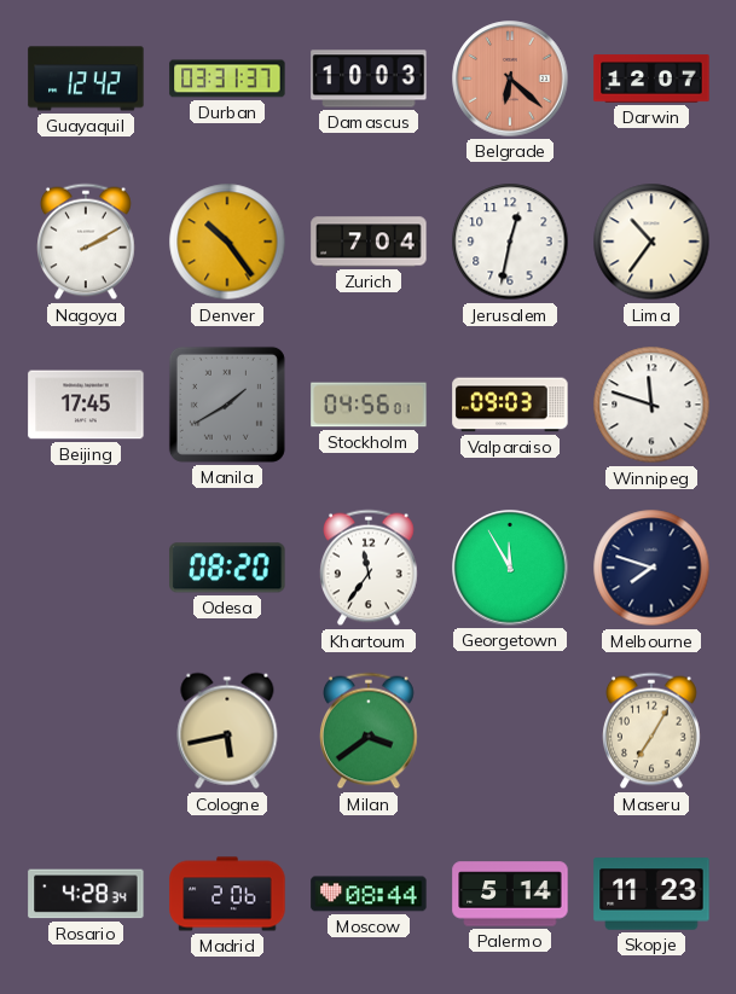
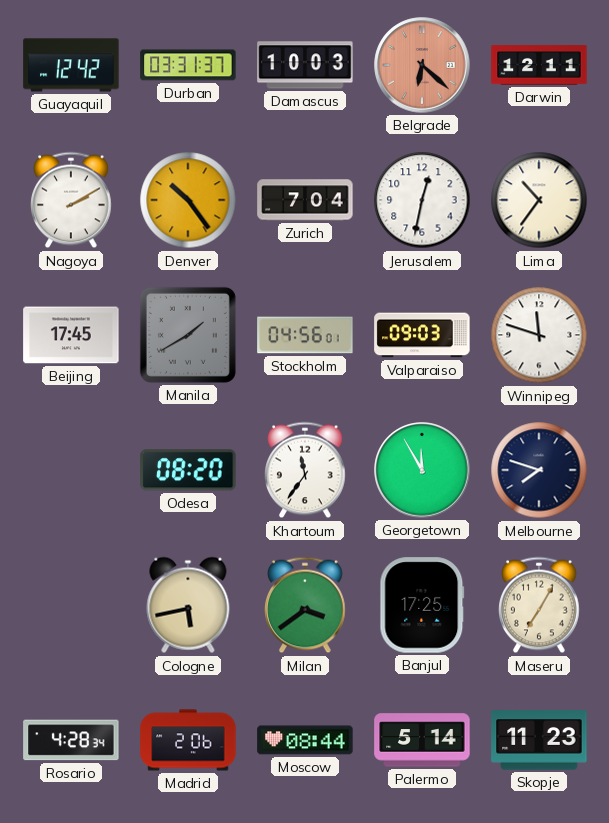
Darwin: 12:07 -> 12:11 (539, 65)
Banjul: none -> 17:25 (422, 605)
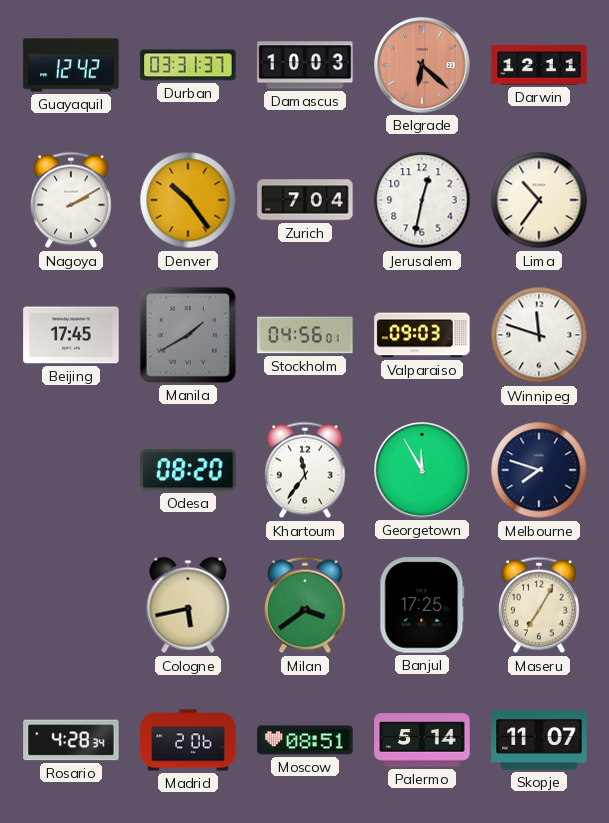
Moscow: 08:44 -> 08:51 (305, 740)
Skopje: 11:23 -> 11:07 (539, 740)
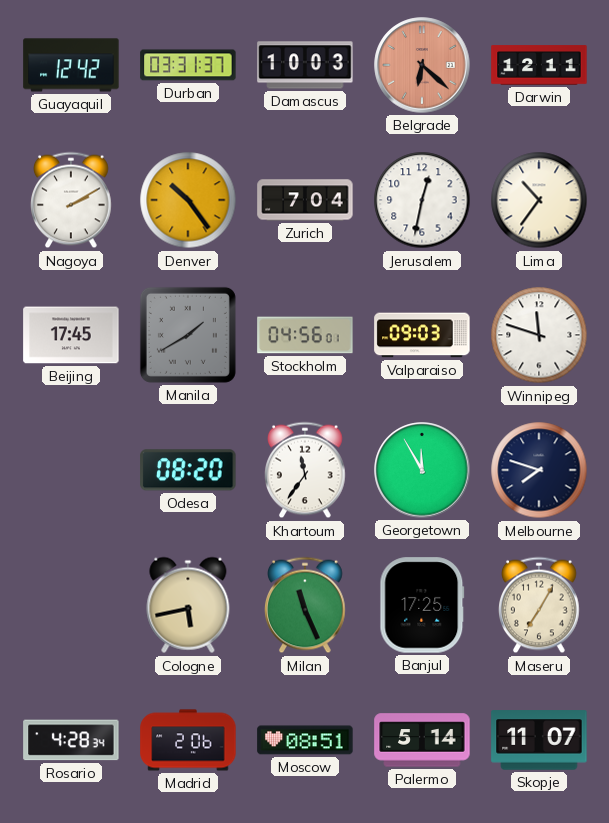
Milan: 3:39 -> 11:26 (306, 605)
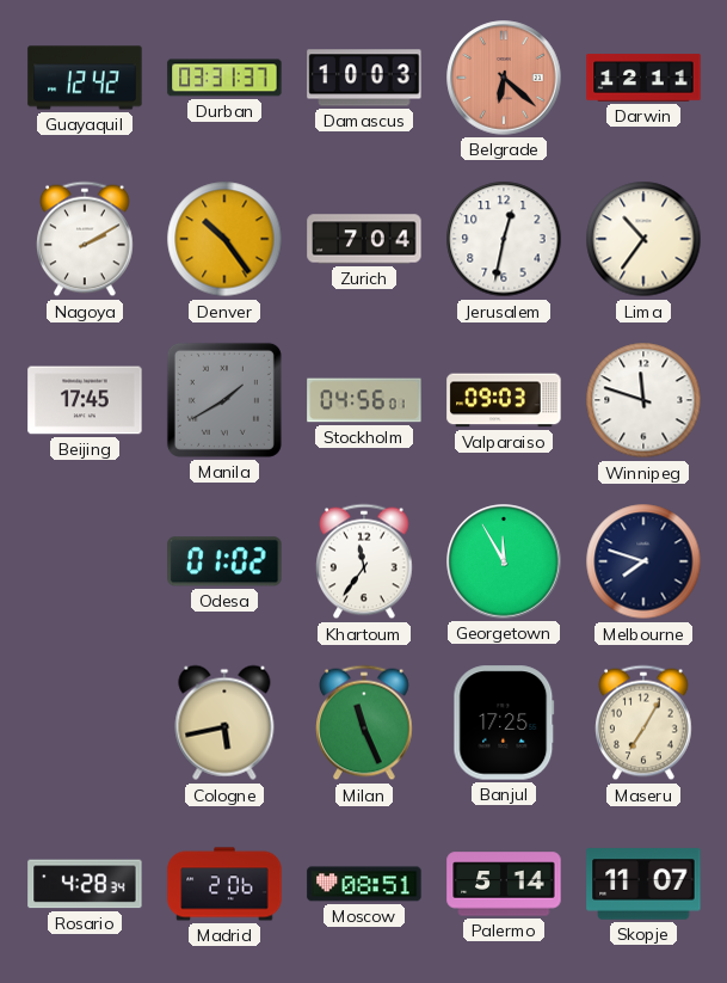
Odesa: 08:20 -> 01:02 (224, 561)
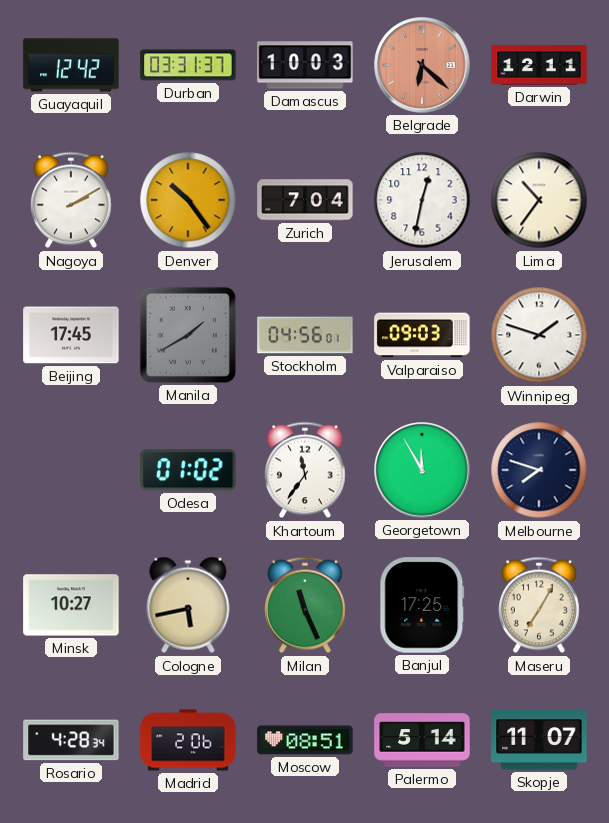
Winnipeg: 11:48 -> 1:48 (539, 335)
Minsk: none -> 10:27 (71, 605)
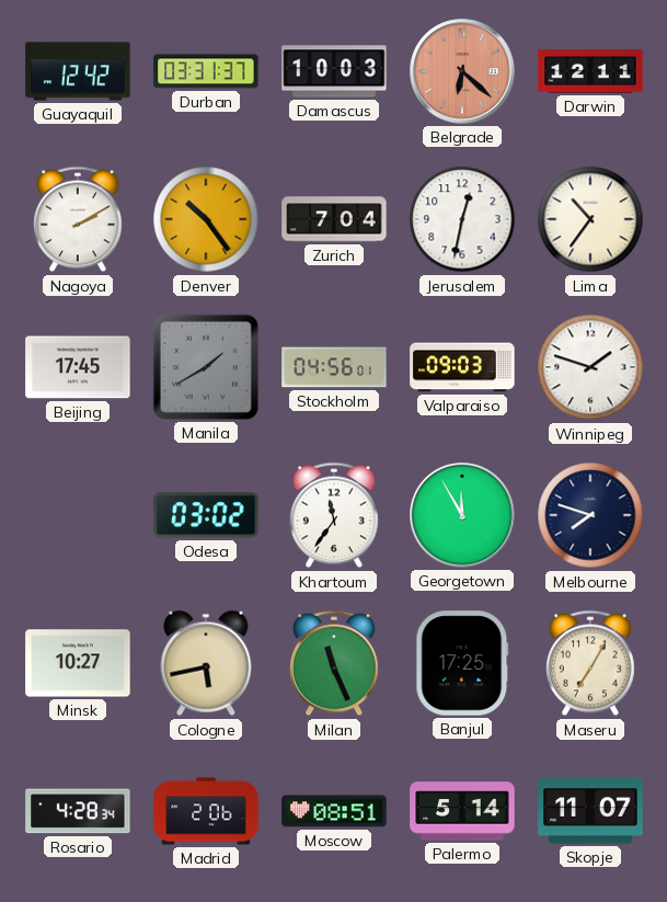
Odesa: 01:02 -> 03:02 (206, 515)
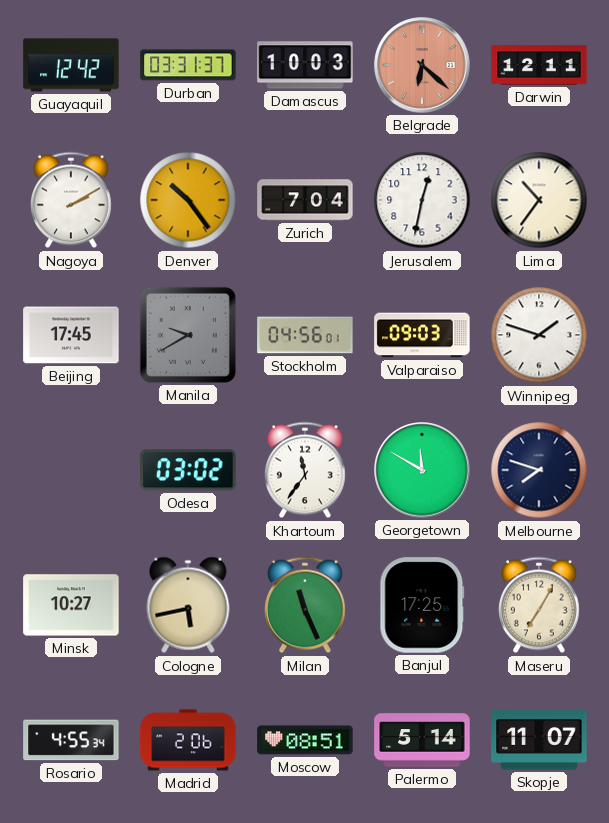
Manila: 1:40 -> 9:40 (188, 335)
Georgetown: 11:55 -> 11:50 (422, 470)
Rosario: 4:28 -> 4:55 (71, 740)
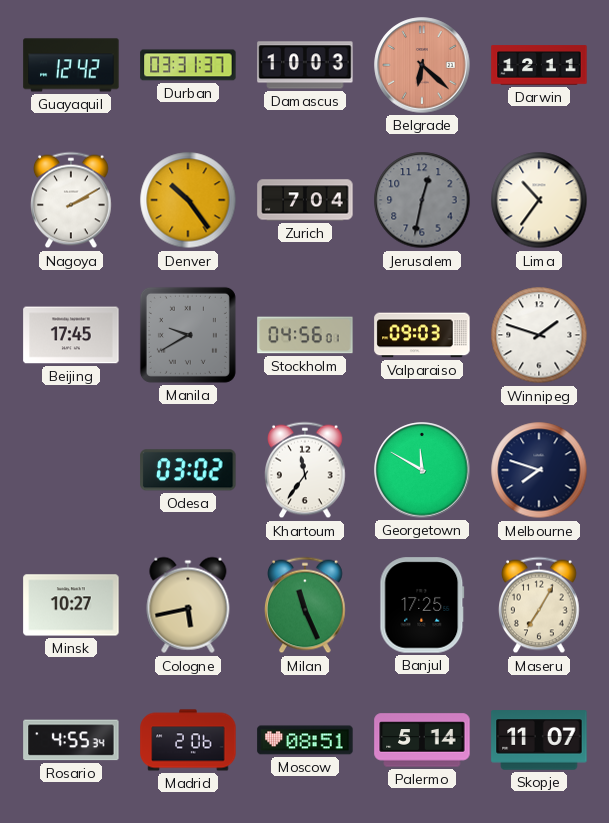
Jerusalem dial: white -> grey (422, 200)
